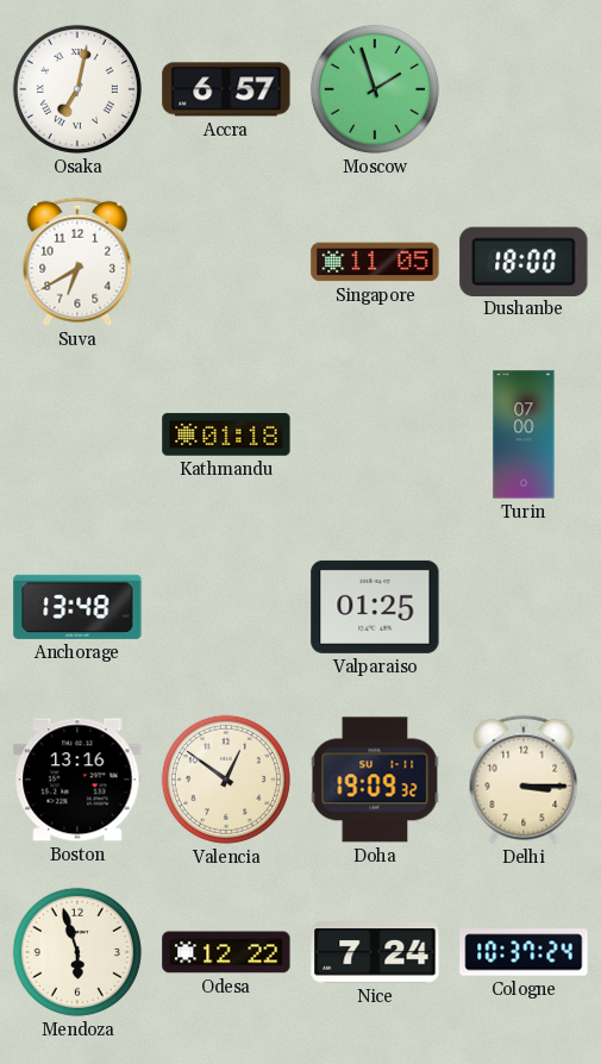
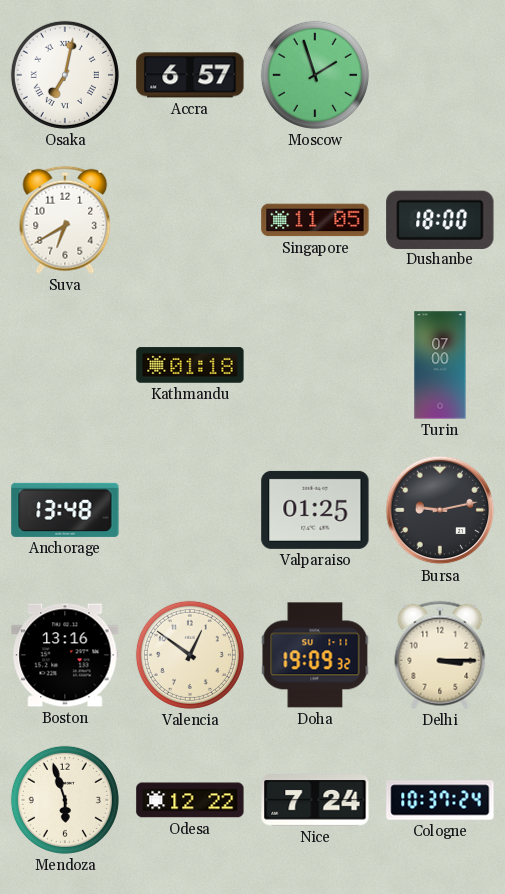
Bursa: none -> 9:13 (440, 510)
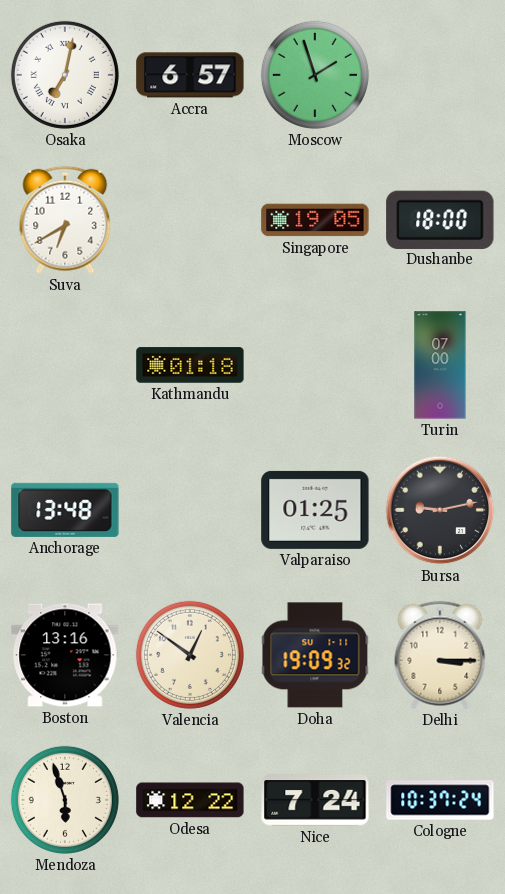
Singapore: 11:05 -> 19:05 (315, 220)
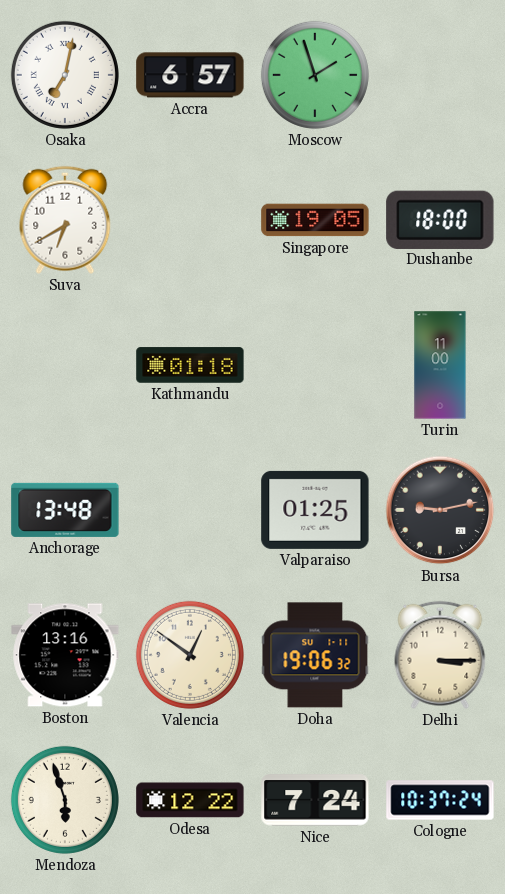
Turin: 07:00 -> 11:00 (440, 365)
Doha: 19:09 -> 19:06 (315, 655)
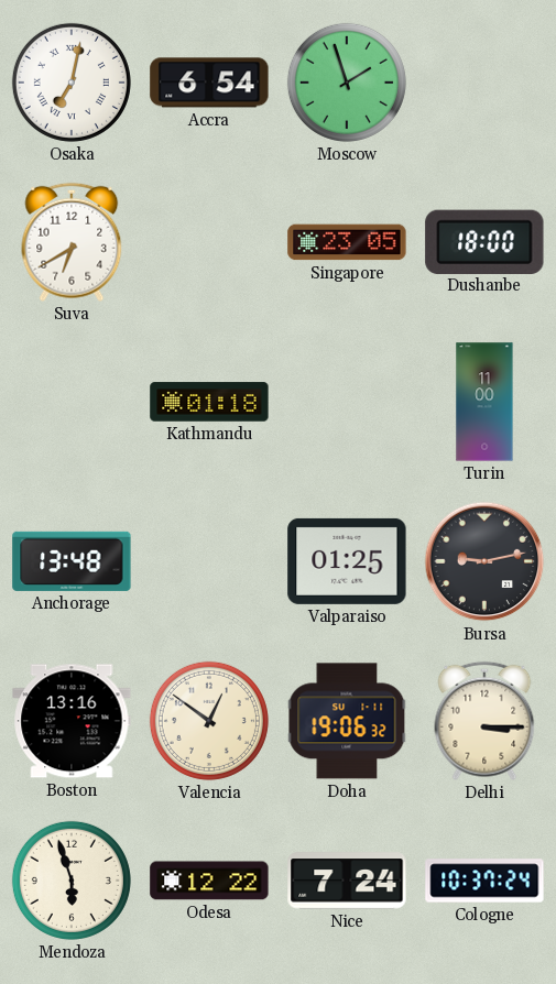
Accra: 6:57 -> 6:54 (209, 83)
Singapore: 19:05 -> 23:05 (347, 242)
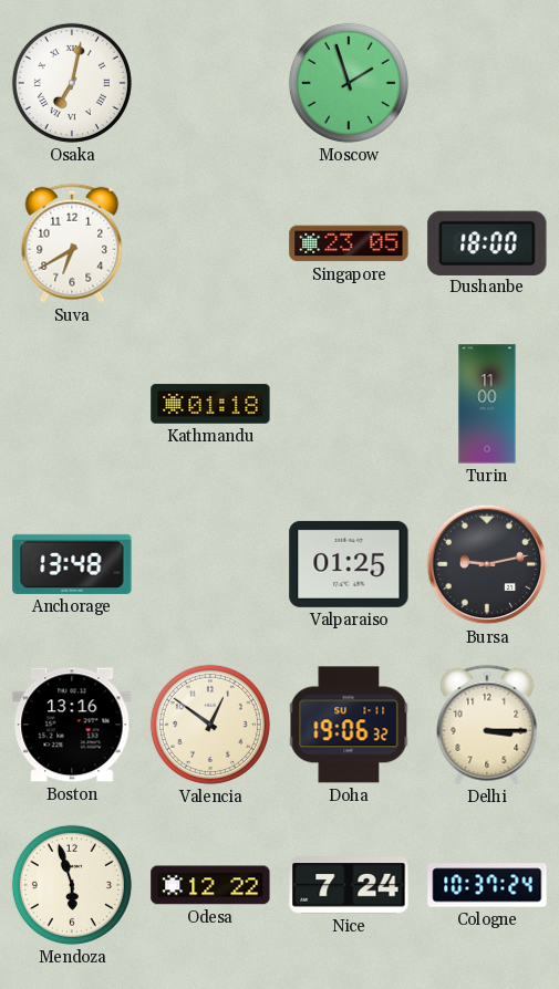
Accra: 6:54 -> none (209, 83)
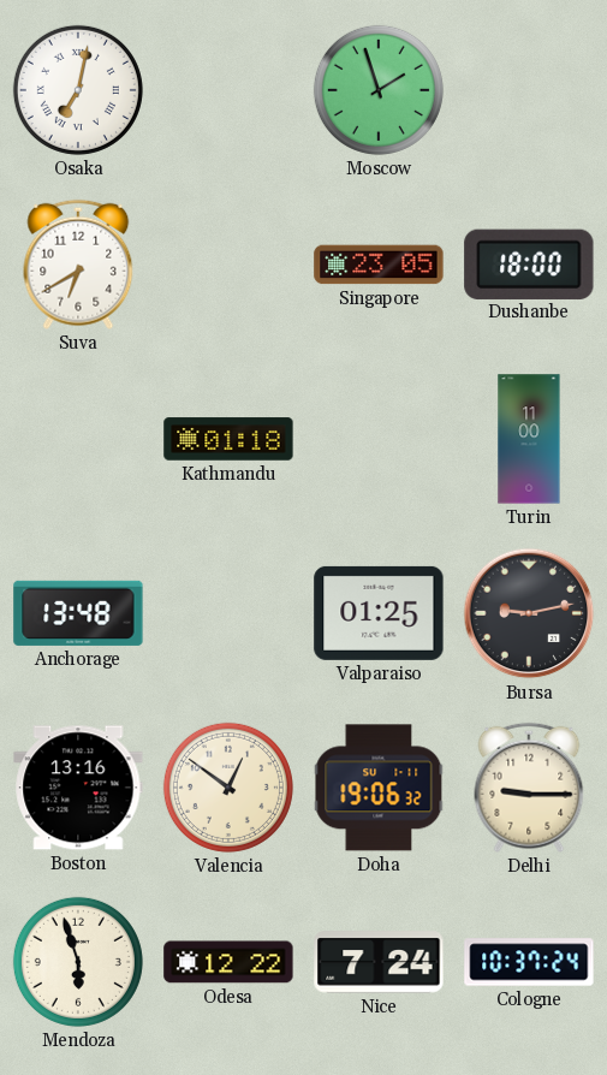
Delhi: 3:15 -> 9:15 (529, 788)
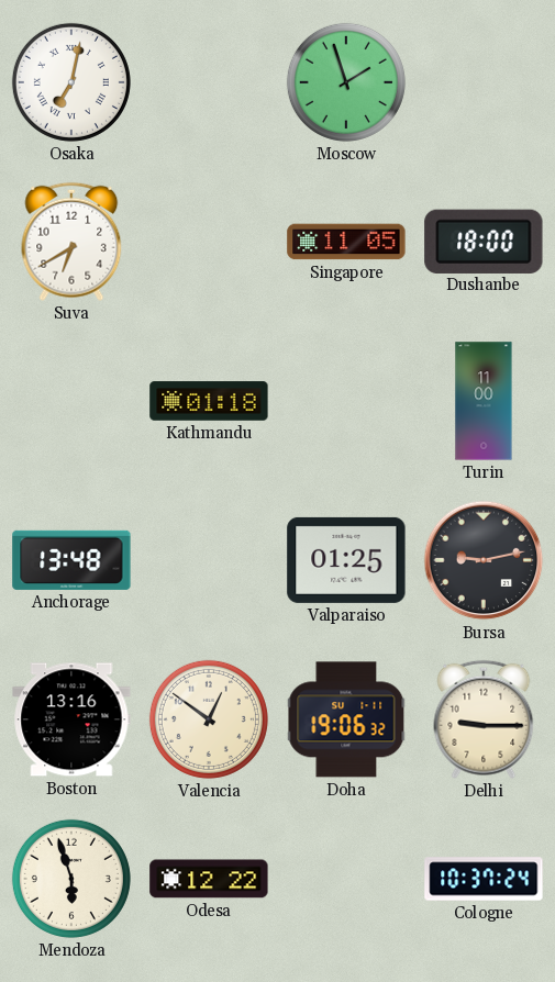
Singapore: 23:05 -> 11:05 (346, 242)
Nice: 7:24 -> none (379, 962)
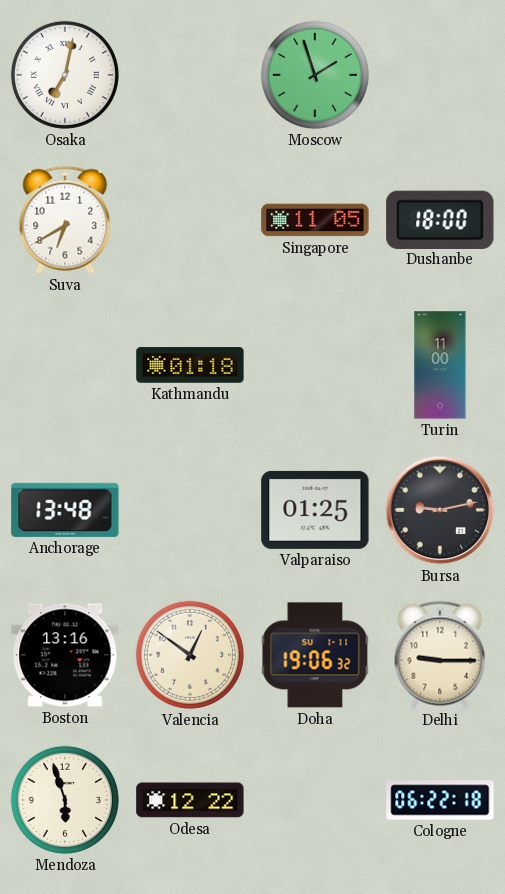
Cologne: 10:37 -> 06:22 (440, 800)
